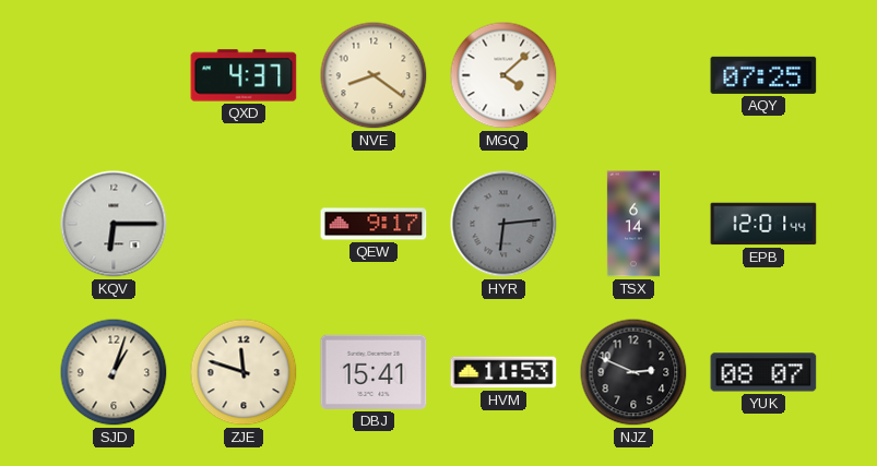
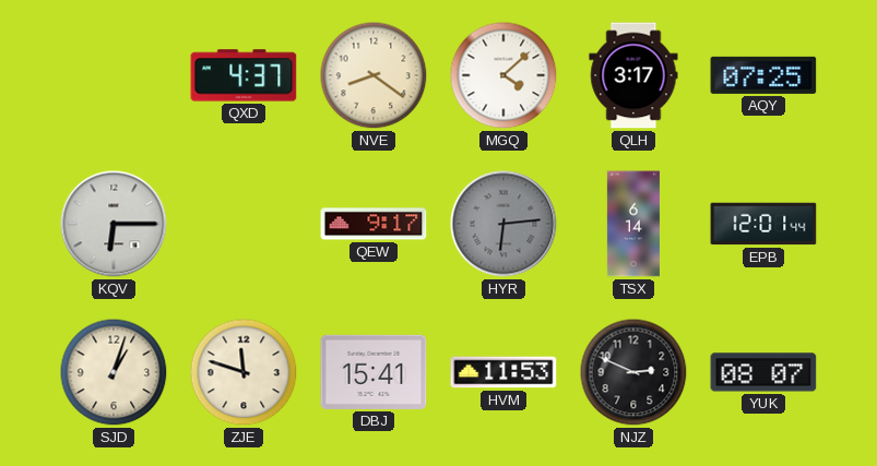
QLH: none -> 3:17 (633, 75)
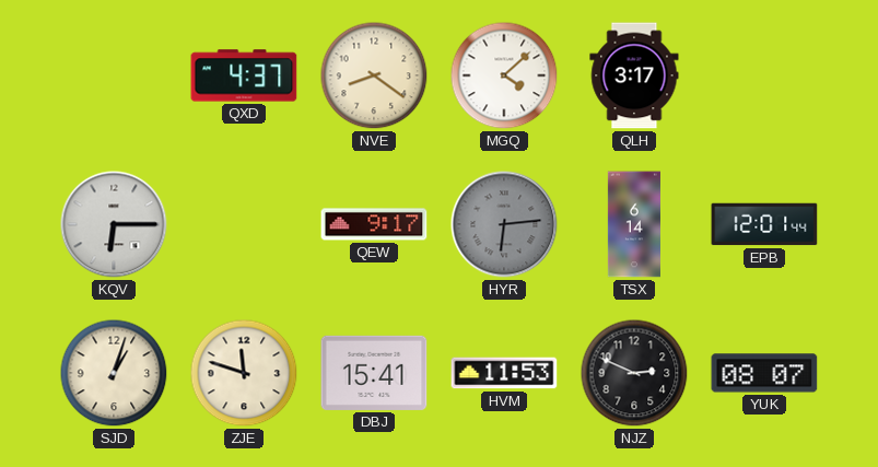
AQY: 07:25 -> none (763, 75)
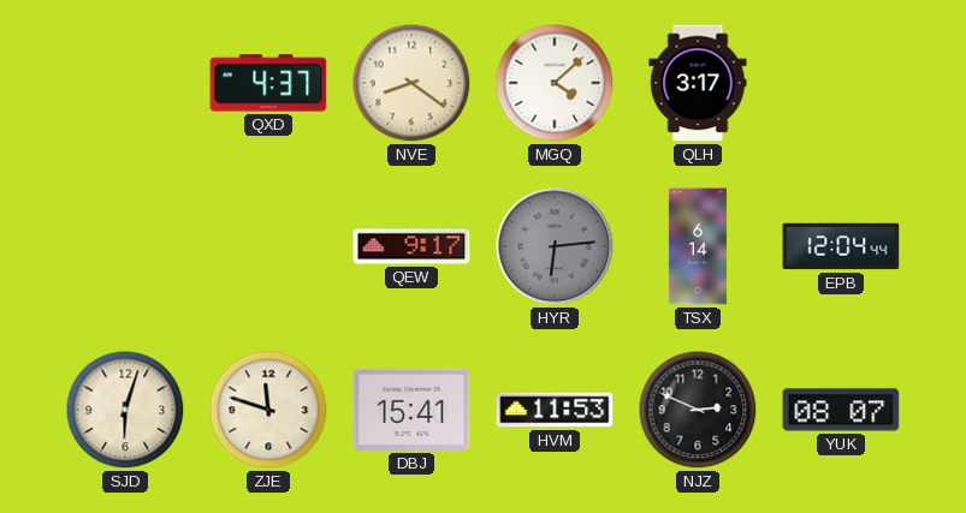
KQV: 6:15 -> none (114, 224)
EPB: 12:01 -> 12:04 (841, 246)
SJD: 1:03 -> 6:03 (125, 410)
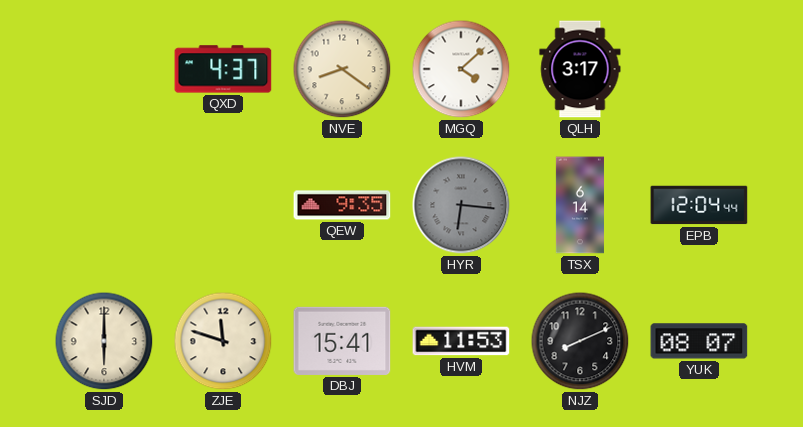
QEW: 9:17 -> 9:35 (342, 205)
HYR: 6:14 -> 6:16 (461, 205)
SJD: 6:03 -> 6:00 (104, 341)
NJZ: 2:49 -> 8:11 (580, 341)
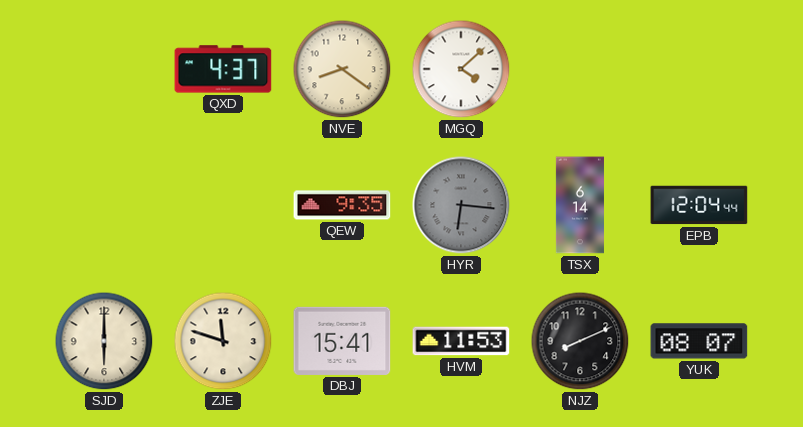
QLH: 3:17 -> none (580, 69)
